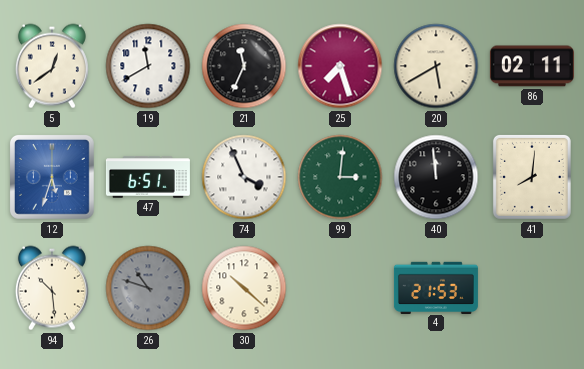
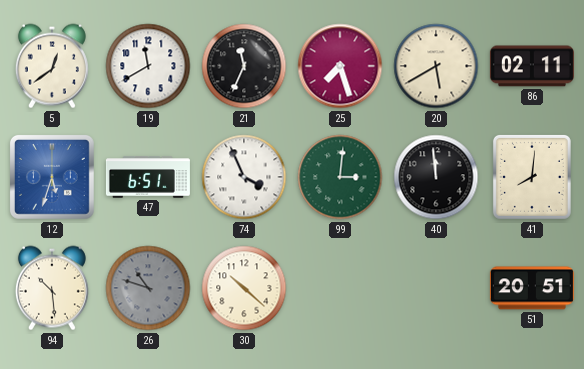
4: 21:53 -> none (436, 287)
51: none -> 20:51 (532, 288)
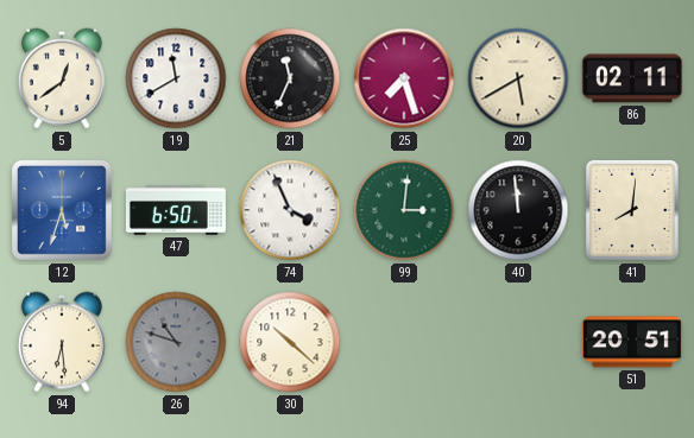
47: 6:51 -> 6:50 (176, 210)
94: 10:29 -> 6:29 (62, 342)
